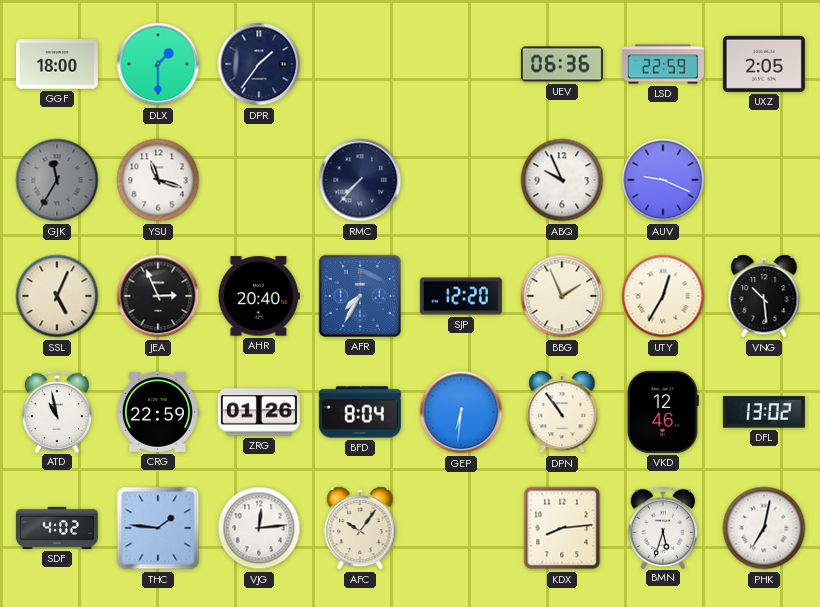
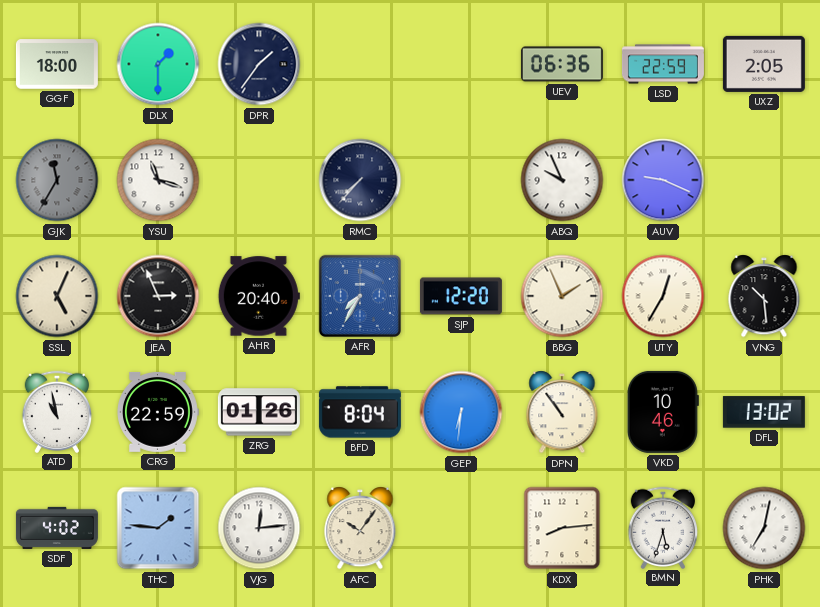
VKD: 12:46 -> 10:46 (663, 412)
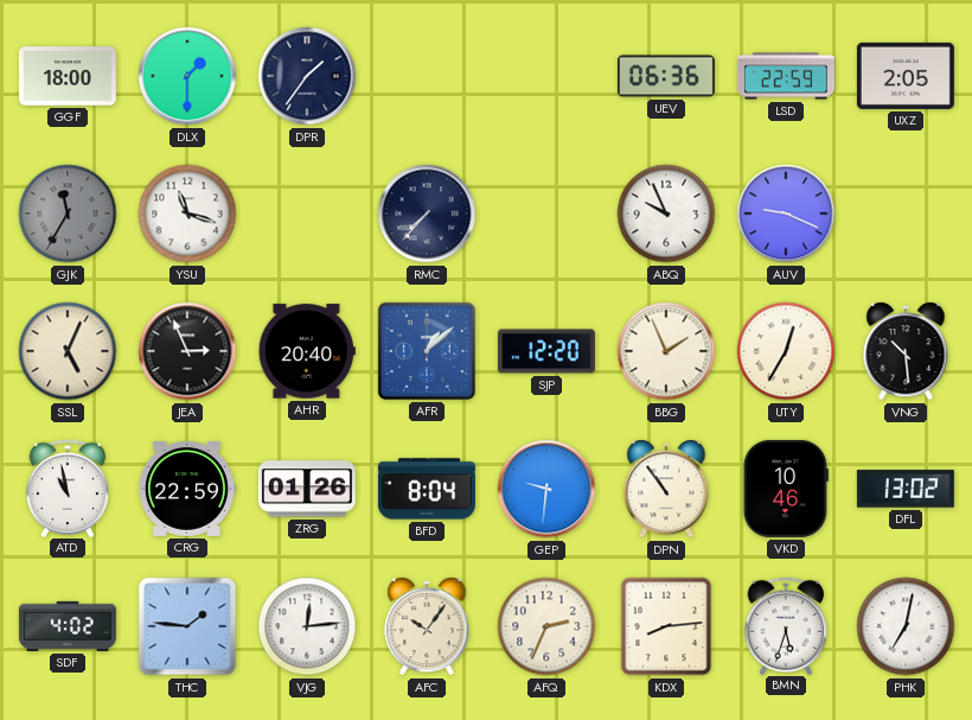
AFR: 7:35 -> 1:08 (427, 351)
GEP: 6:31 -> 9:31 (546, 489)
AFQ: none -> 2:34 (546, 626)
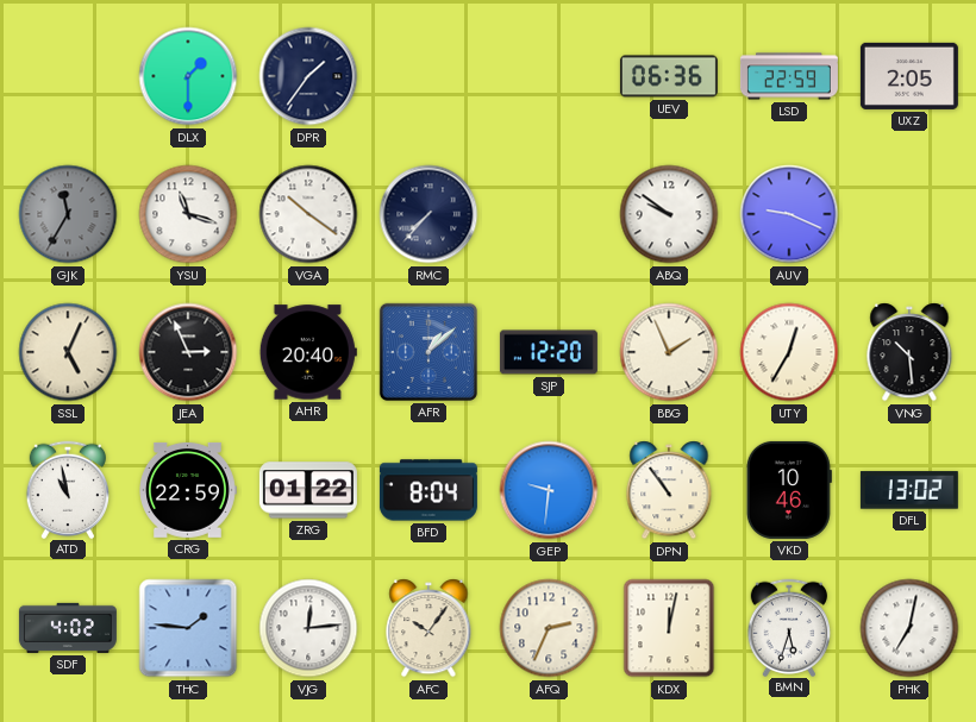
GGF: 18:00 -> none (68, 76)
VGA: none -> 10:21 (308, 214)
ABQ: 9:56 -> 9:51 (669, 214)
ZRG: 01:26 -> 01:22 (308, 490)
KDX: 8:14 -> 12:02 (669, 628)
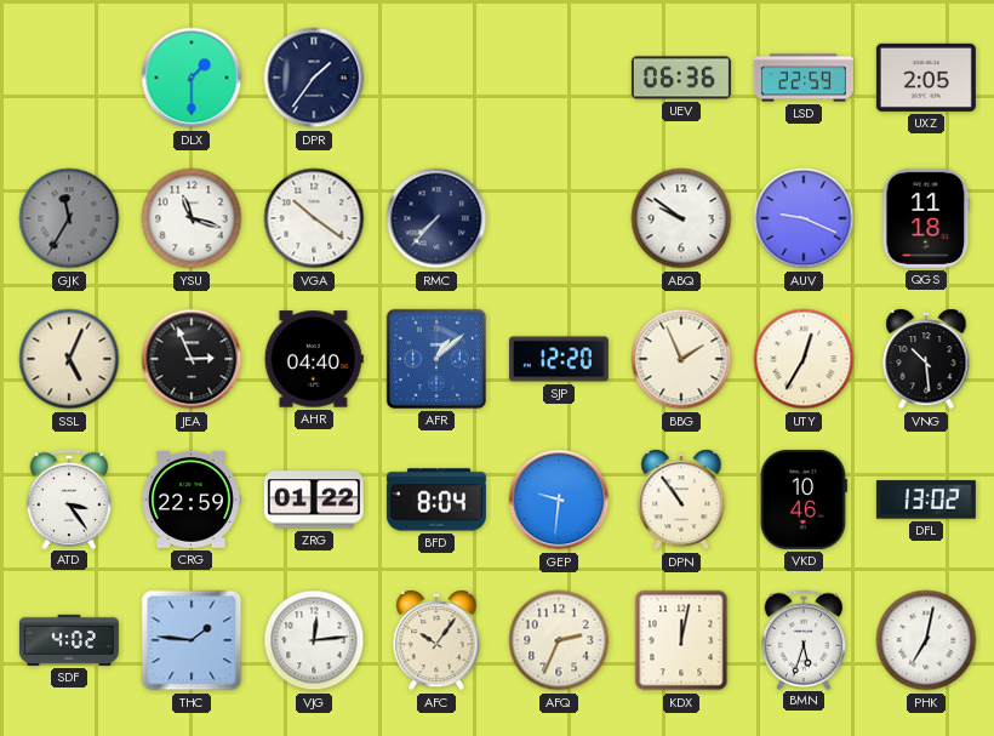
QGS: none -> 11:18 (926, 218)
AHR: 20:40 -> 04:40 (314, 359)
ATD: 10:58 -> 3:24 (69, 498)
